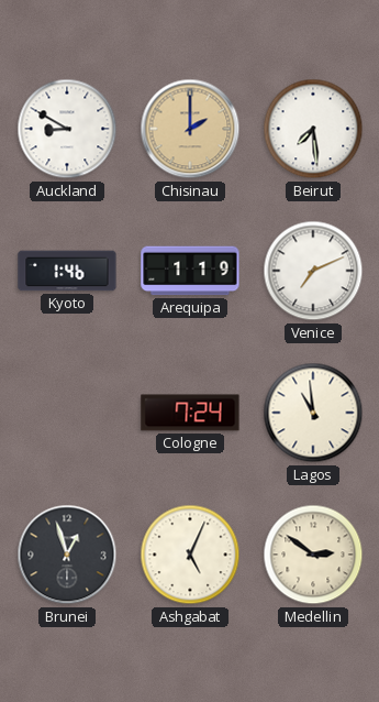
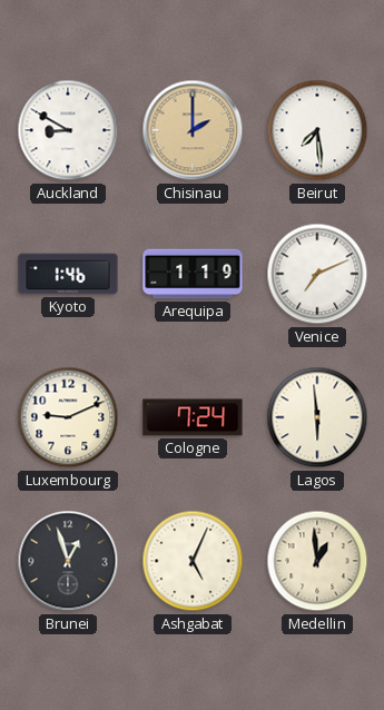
Luxembourg: none -> 9:11 (68, 417)
Lagos: 10:59 -> 5:59 (317, 417)
Medellin: 2:51 -> 12:59 (317, 561)
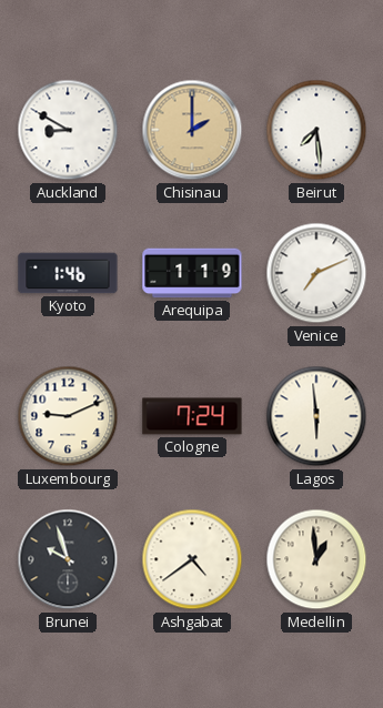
Brunei: 12:57 -> 9:57 (68, 559)
Ashgabat: 5:04 -> 4:39 (192, 559)
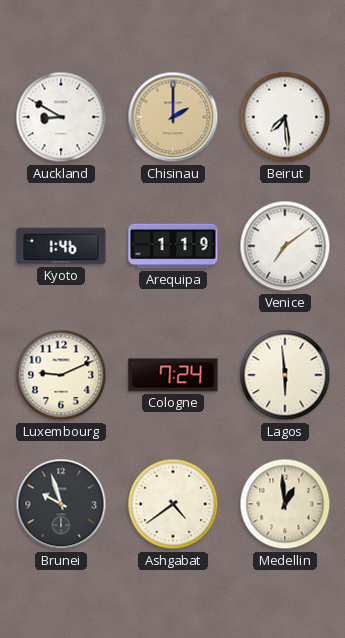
Venice: 7:11 -> 7:09 (285, 246)
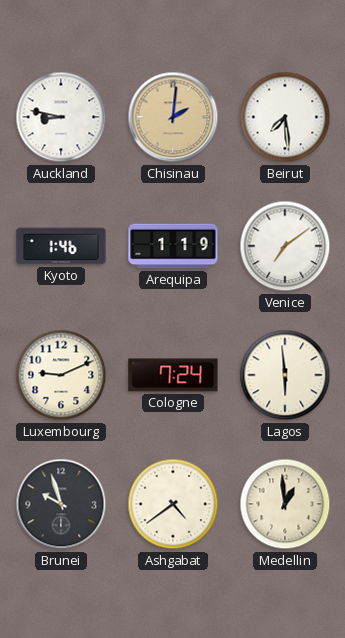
Auckland: 8:50 -> 8:47 (61, 117)
Chisinau: 2:00 -> 2:01 (173, 117)
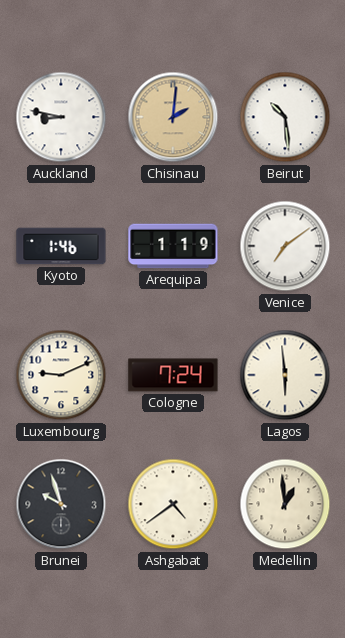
Beirut: 7:29 -> 10:29 (285, 117)
